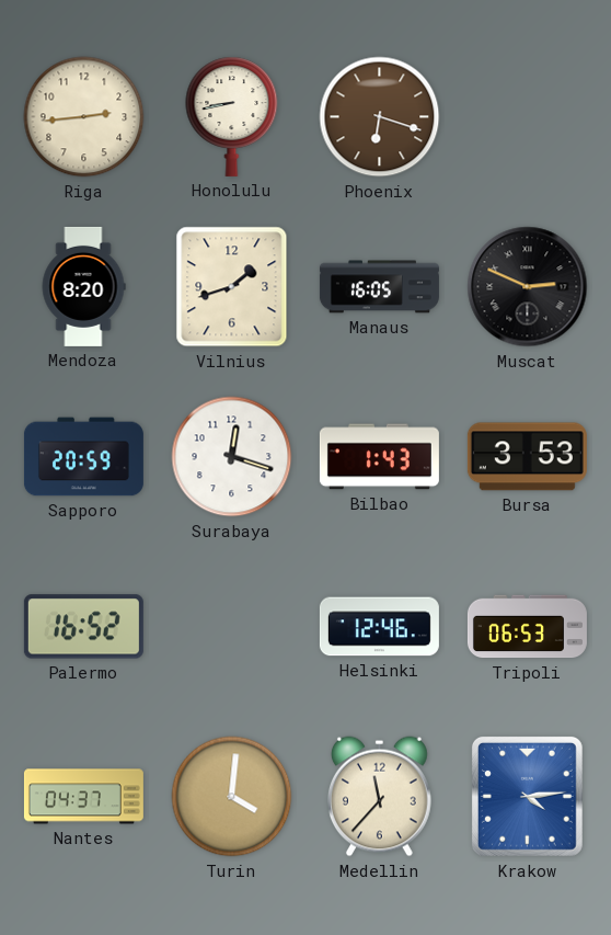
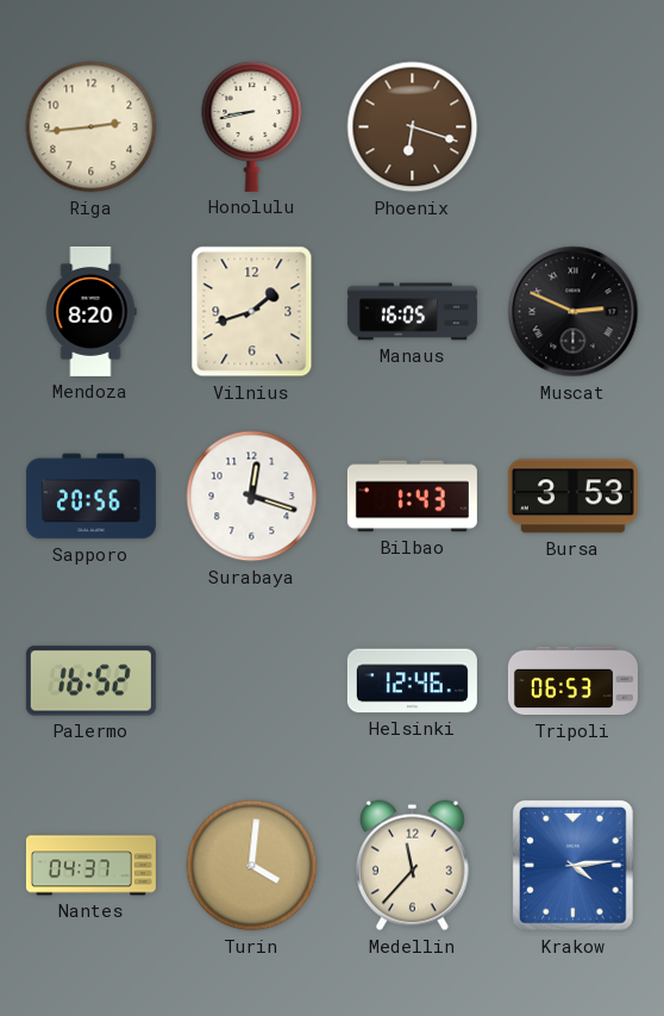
Sapporo: 20:59 -> 20:56 (90, 497)
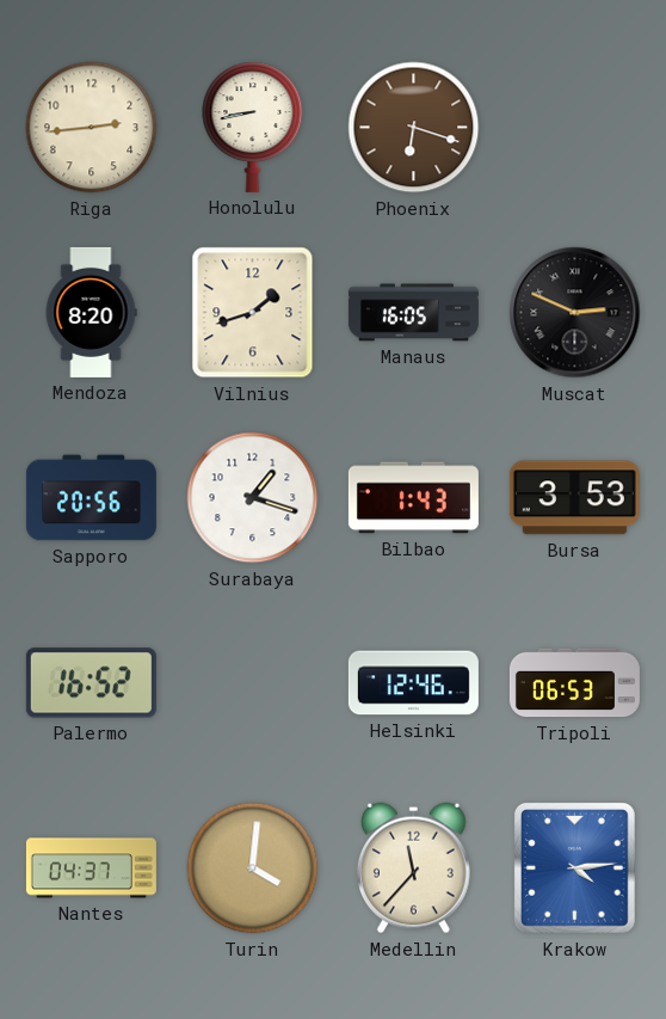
Surabaya: 12:18 -> 1:18 (253, 498)
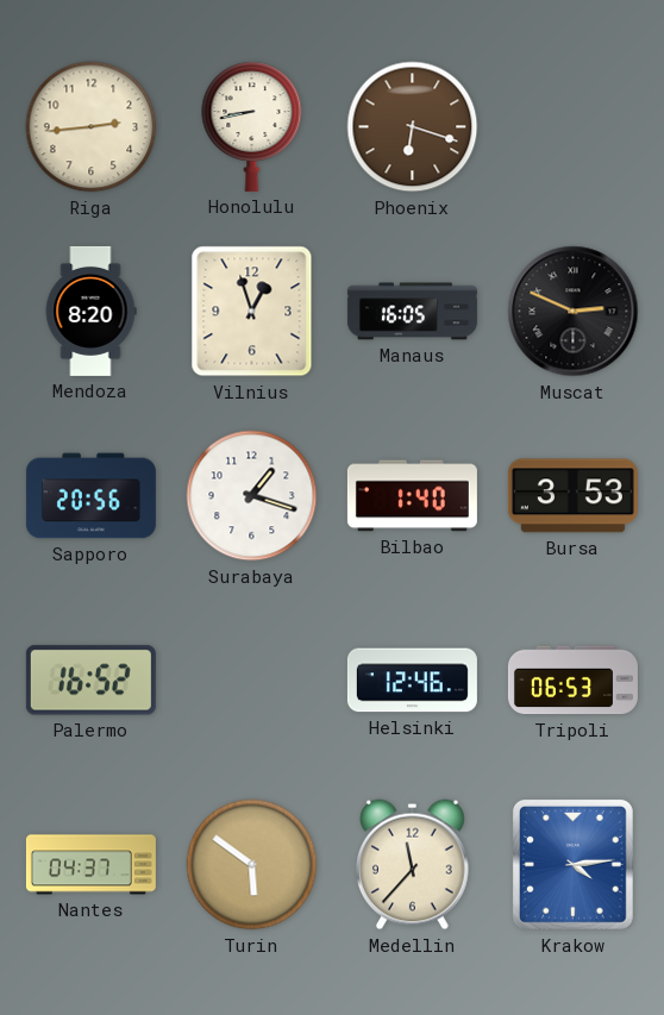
Vilnius: 1:42 -> 12:57 (252, 312)
Bilbao: 1:43 -> 1:40 (412, 496)
Turin: 4:01 -> 5:51 (252, 865)
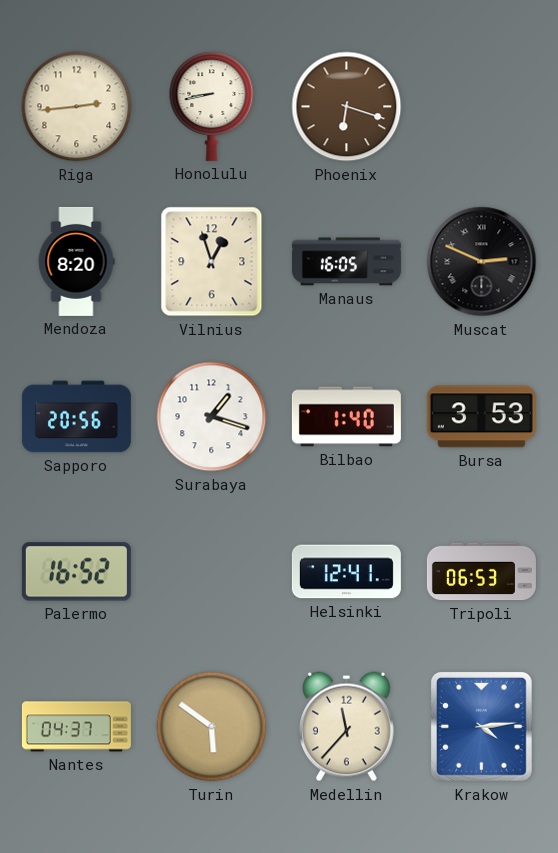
Helsinki: 12:46 -> 12:41 (346, 572)
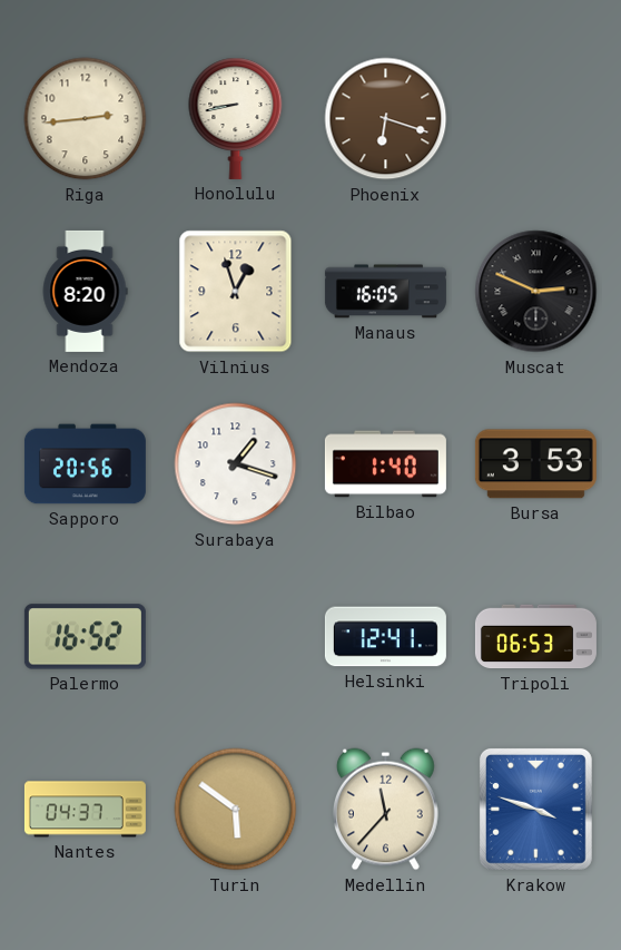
Krakow: 4:14 -> 3:48 (535, 809)
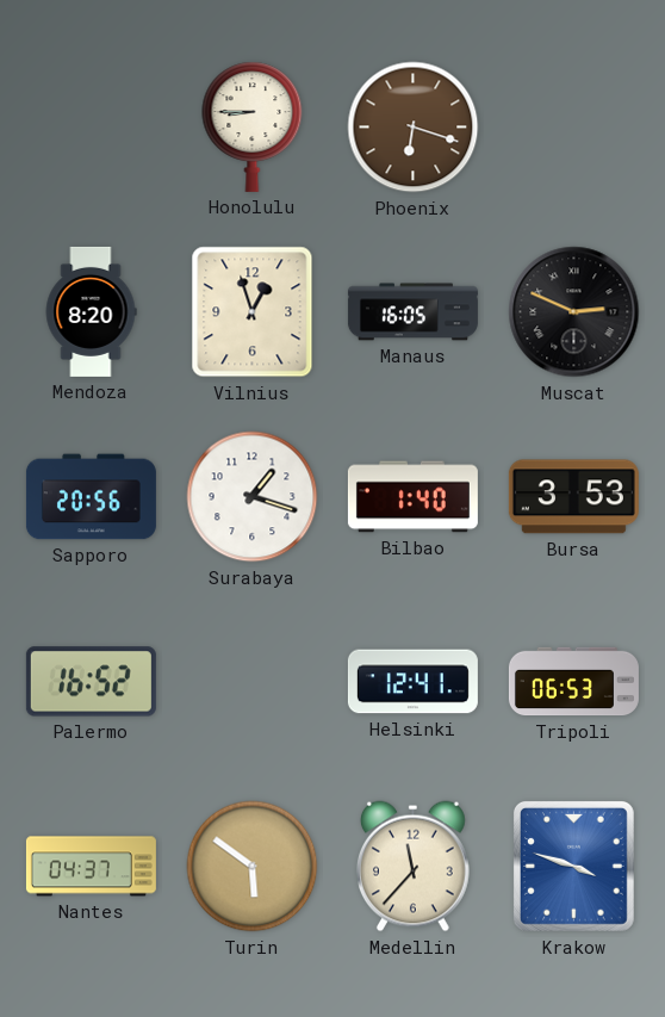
Riga: 2:44 -> none (86, 119)
Honolulu: 8:43 -> 8:45 (253, 126)
